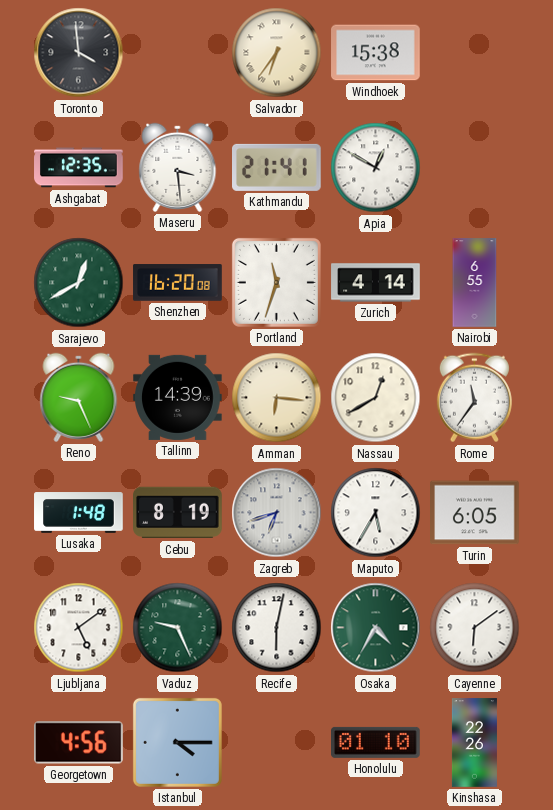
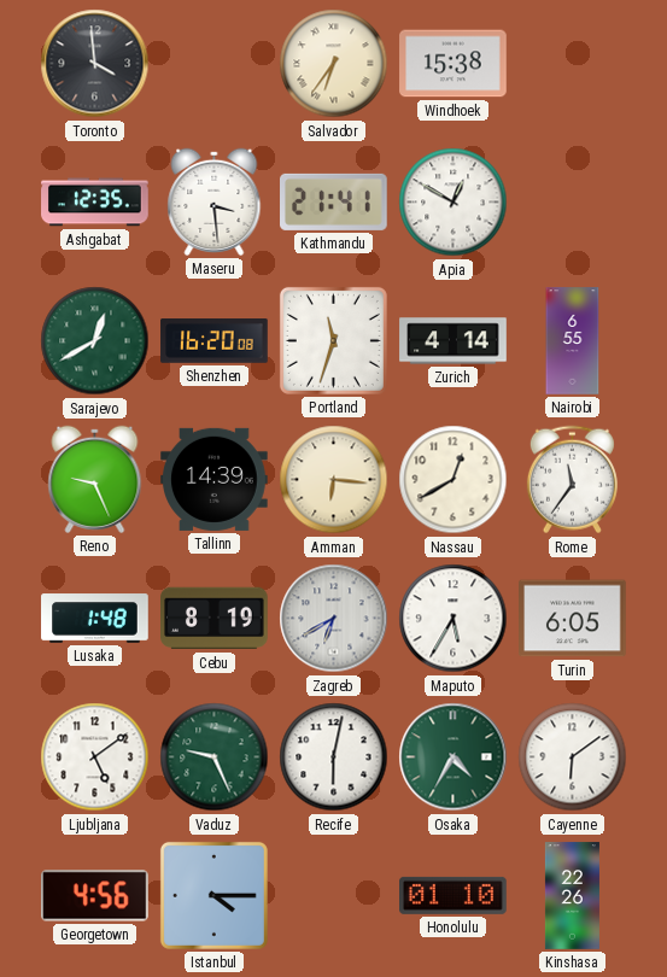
Zagreb: 6:42 -> 6:40 (334, 619)
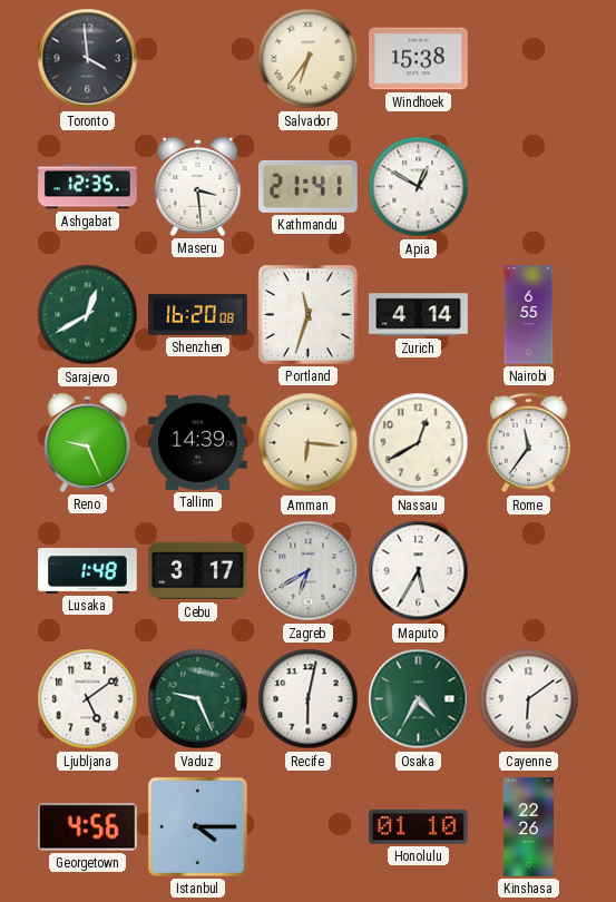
Cebu: 8:19 -> 3:17 (198, 571)
Turin: 6:05 -> none (573, 619)
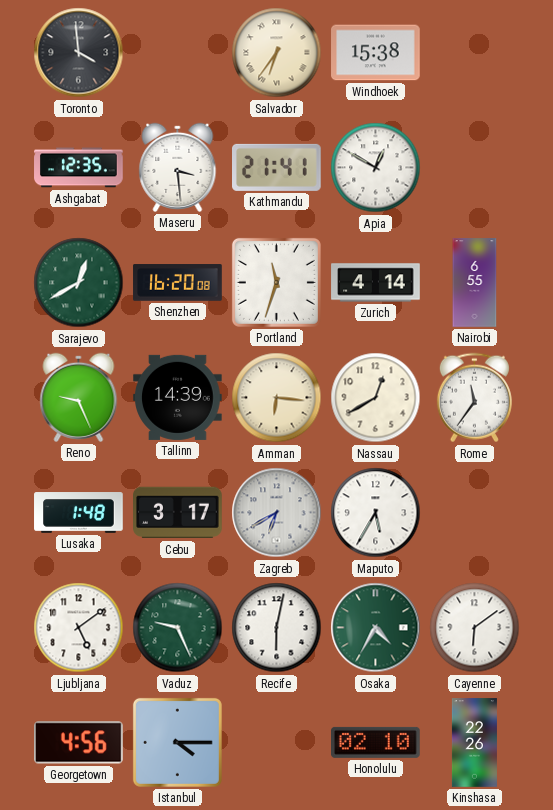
Honolulu: 01:10 -> 02:10 (376, 742)
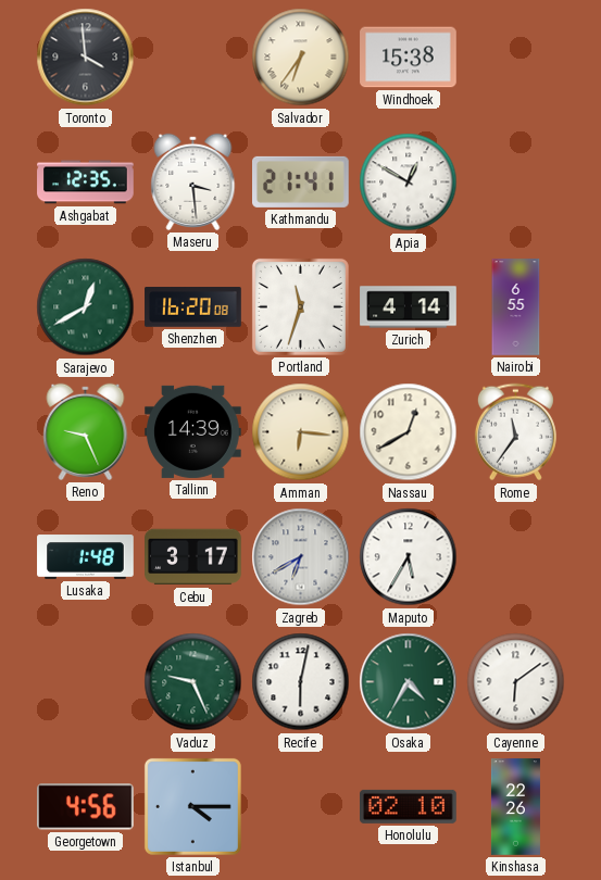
Ljubljana: 5:09 -> none (79, 628)
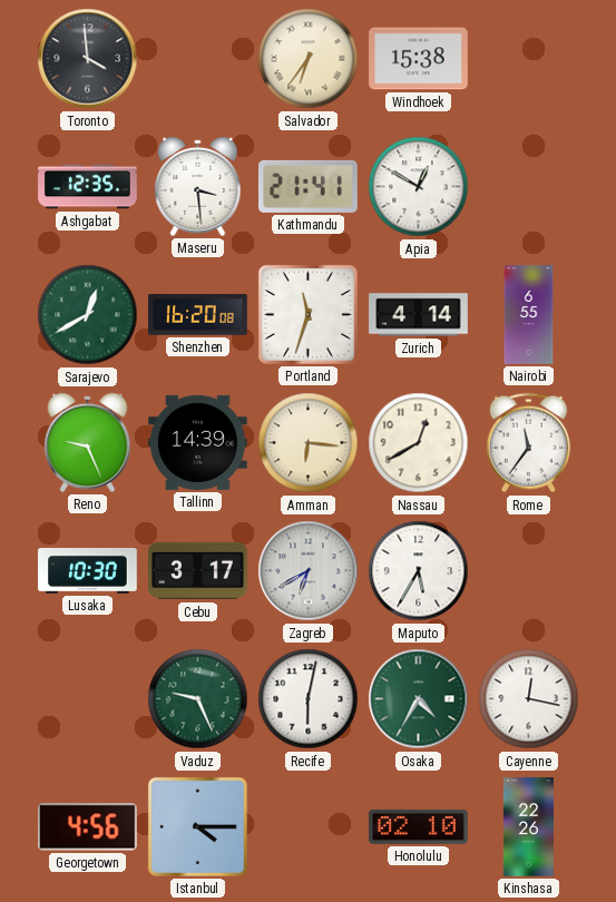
Lusaka: 1:48 -> 10:30 (88, 571)
Cayenne: 6:09 -> 12:17 (529, 699)
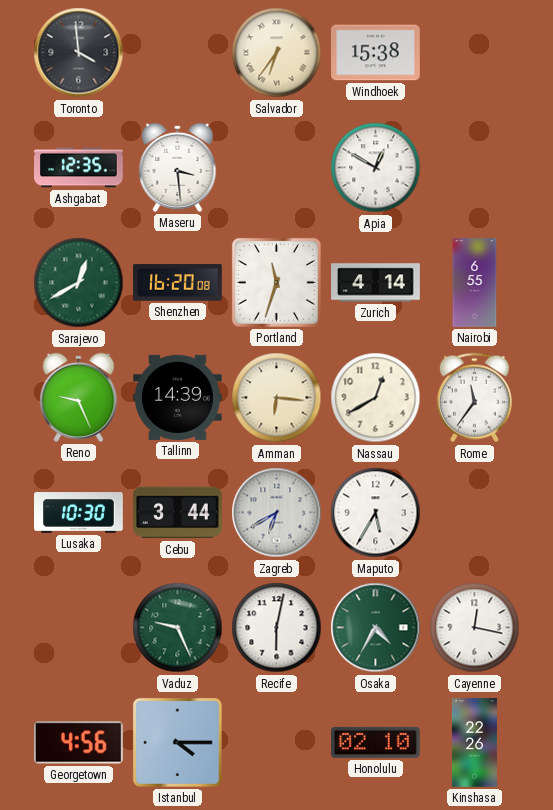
Kathmandu: 21:41 -> none (309, 186)
Cebu: 3:17 -> 3:44 (178, 513)
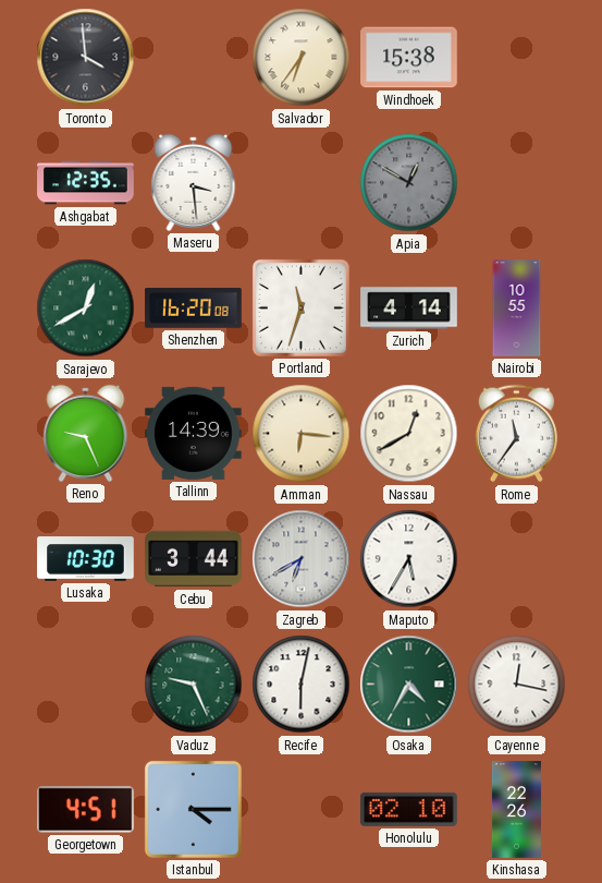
Apia dial: white -> grey (409, 183)
Nairobi: 6:55 -> 10:55 (517, 309)
Georgetown: 4:56 -> 4:51 (86, 810)
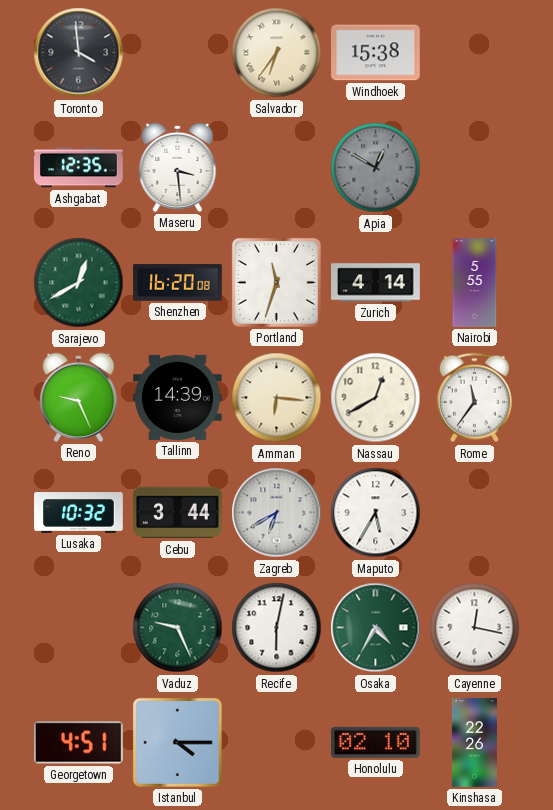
Nairobi: 10:55 -> 5:55 (475, 283)
Lusaka: 10:30 -> 10:32 (79, 513)
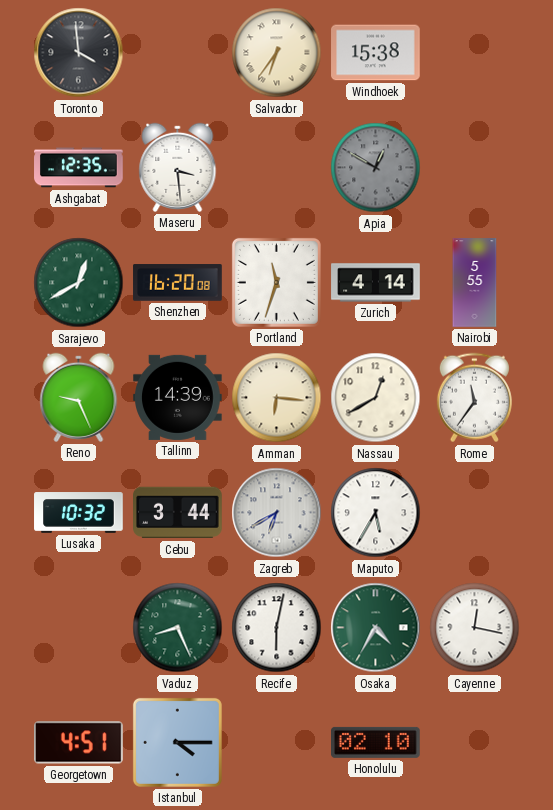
Vaduz: 9:26 -> 8:26 (178, 628)
Kinshasa: 22:26 -> none (474, 743)
